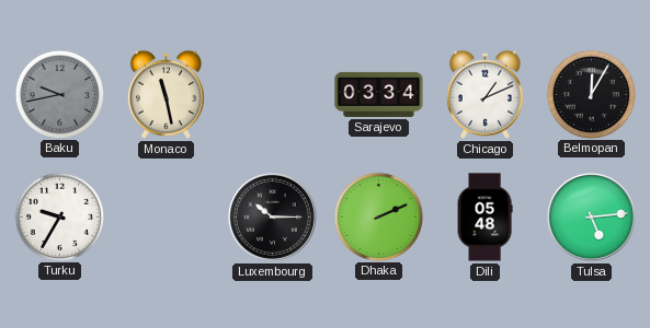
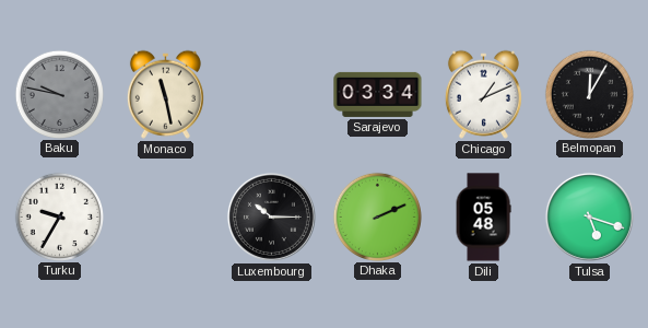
Baku: 9:43 -> 9:47 (59, 94)
Tulsa: 5:14 -> 5:18 (589, 216)
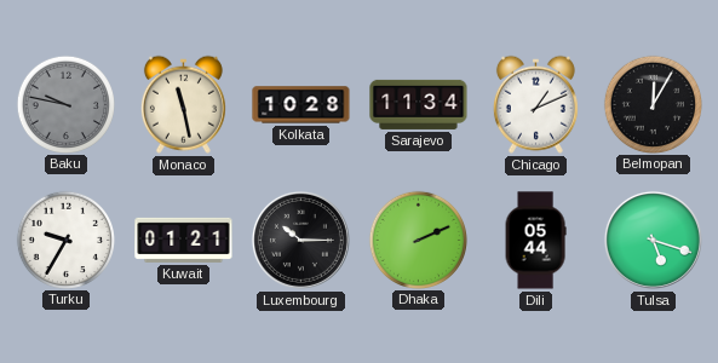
Kolkata: none -> 10:28 (301, 105)
Sarajevo: 03:34 -> 11:34 (419, 104)
Kuwait: none -> 01:21 (184, 240)
Dili: 05:48 -> 05:44 (535, 241)
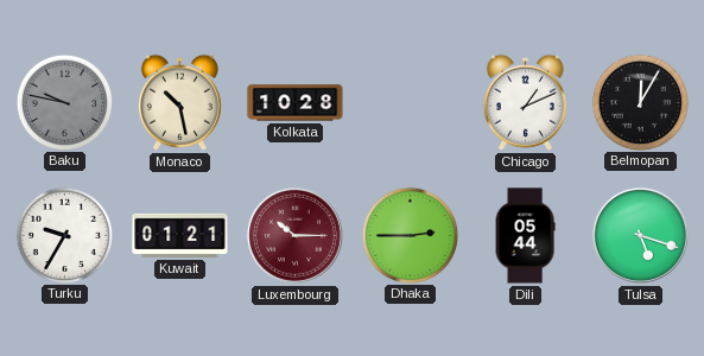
Monaco: 11:28 -> 10:28 (179, 102)
Sarajevo: 11:34 -> none (419, 104)
Luxembourg dial: black -> burgundy (294, 235)
Dhaka: 2:11 -> 2:45 (410, 235)
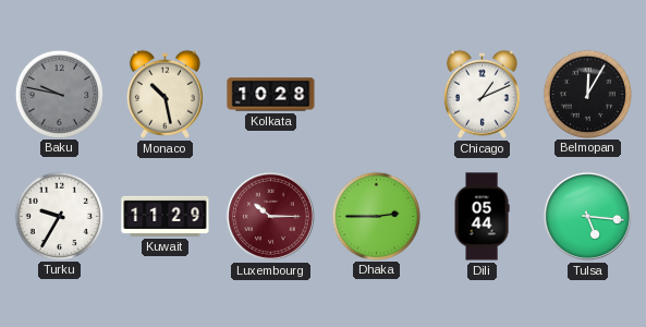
Kuwait: 01:21 -> 11:29 (166, 216)
Tulsa: 5:18 -> 5:16 (587, 216)
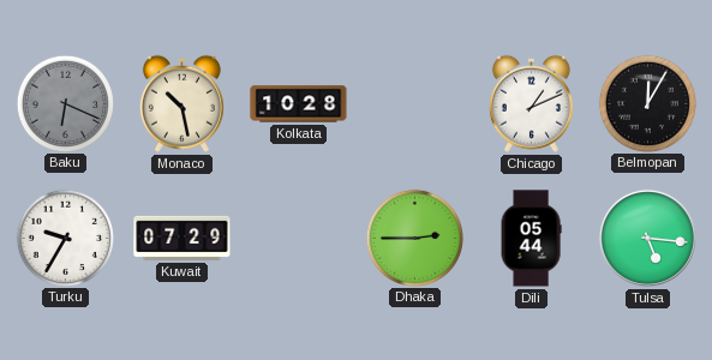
Baku: 9:47 -> 6:19 (65, 103)
Kuwait: 11:29 -> 07:29 (183, 238)
Luxembourg: 10:15 -> none (270, 216)
